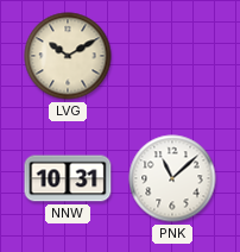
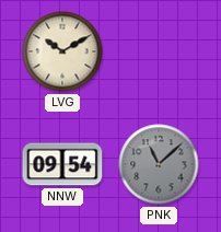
NNW: 10:31 -> 09:54 (62, 164)
PNK dial: white -> grey (159, 164)
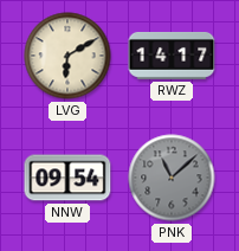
LVG: 10:10 -> 6:10 (67, 56)
RWZ: none -> 14:17 (172, 56)
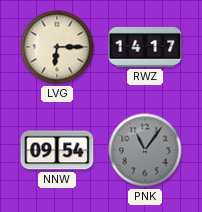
LVG: 6:10 -> 6:15 (57, 47)
PNK: 11:08 -> 11:06 (145, 150)
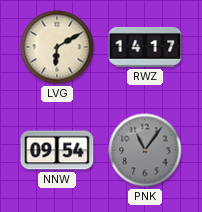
LVG: 6:15 -> 6:10 (57, 47)
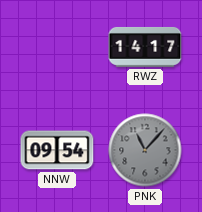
LVG: 6:10 -> none (57, 47)
PNK: 11:06 -> 11:07 (145, 150)
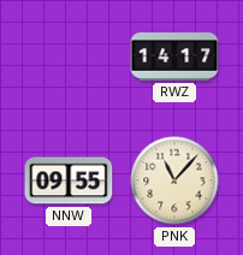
NNW: 09:54 -> 09:55 (69, 180)
PNK dial: grey -> cream (174, 180)
